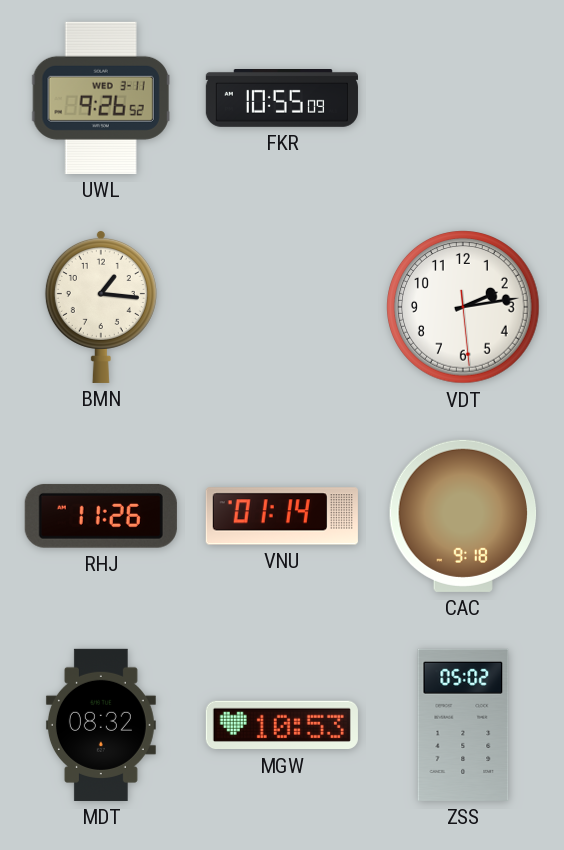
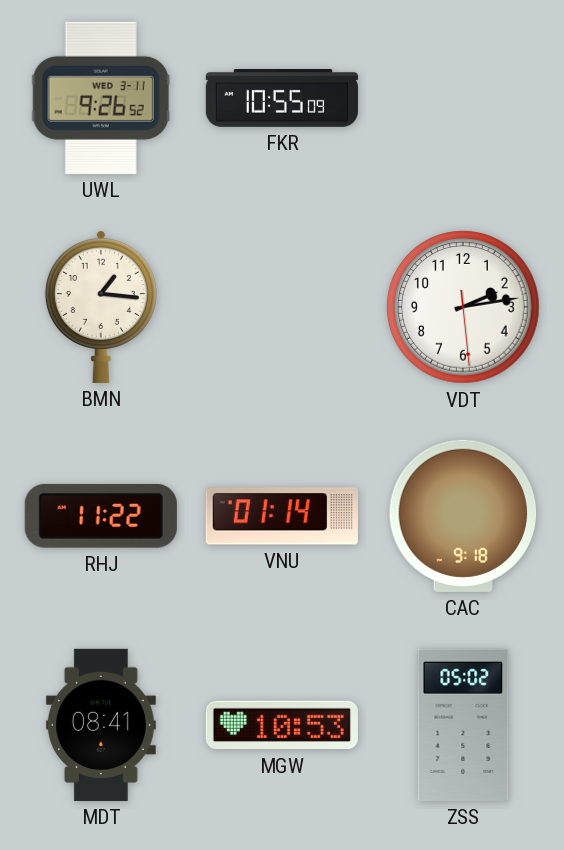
RHJ: 11:26 -> 11:22 (101, 516)
MDT: 08:32 -> 08:41 (101, 725)
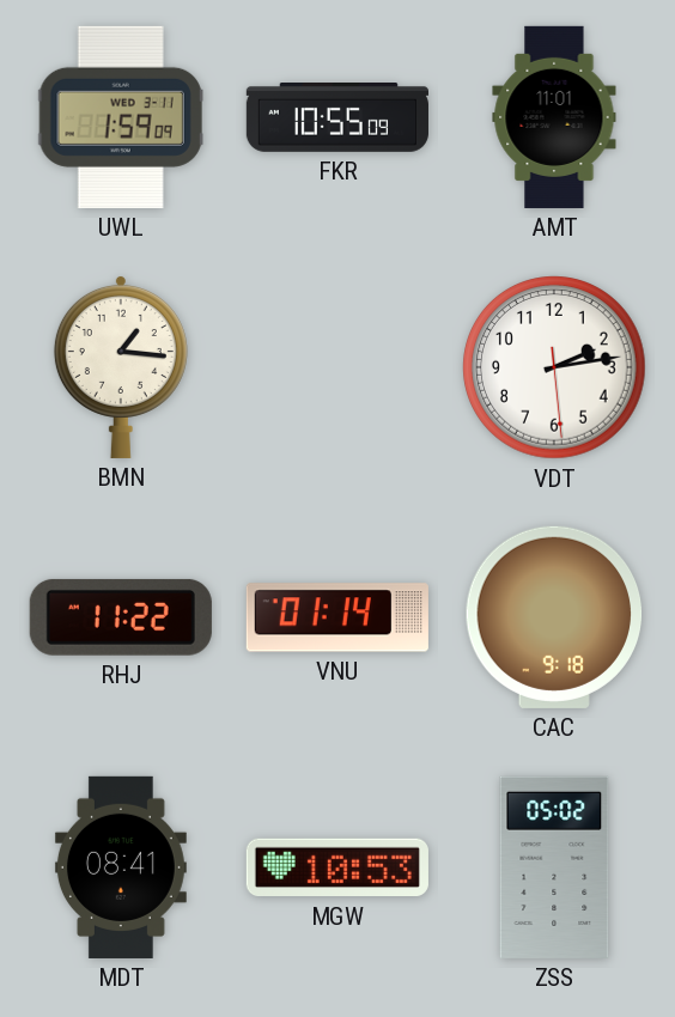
UWL: 9:26 -> 1:59 (121, 117)
AMT: none -> 11:01 (554, 117)
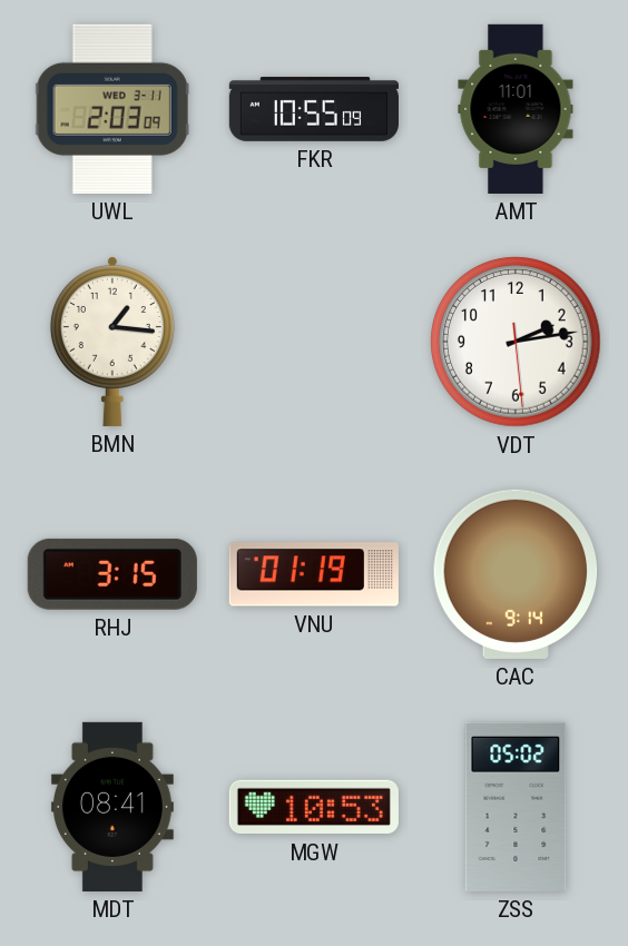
UWL: 1:59 -> 2:03 (112, 109)
RHJ: 11:22 -> 3:15 (112, 574)
VNU: 01:14 -> 01:19 (314, 574)
CAC: 9:18 -> 9:14 (516, 574)
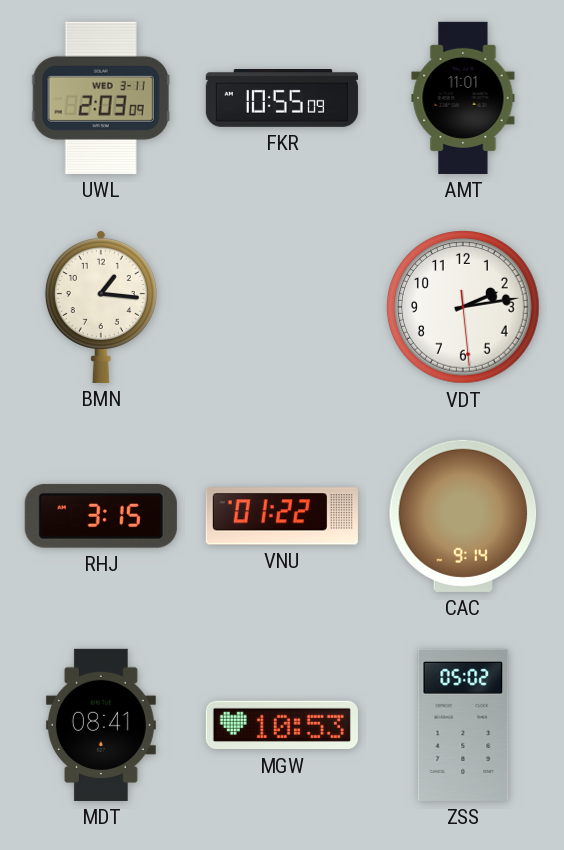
VNU: 01:19 -> 01:22 (282, 516)
